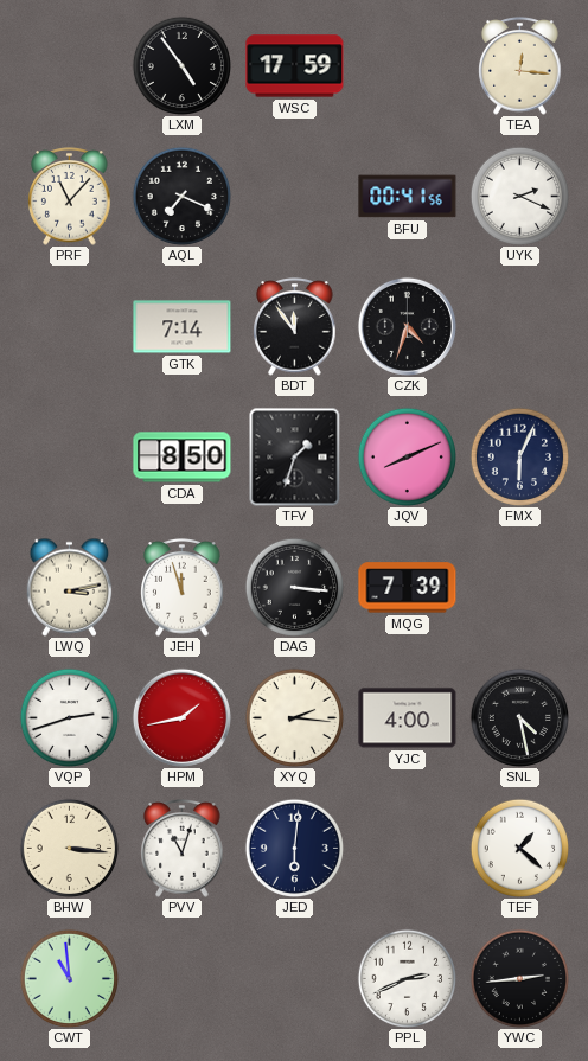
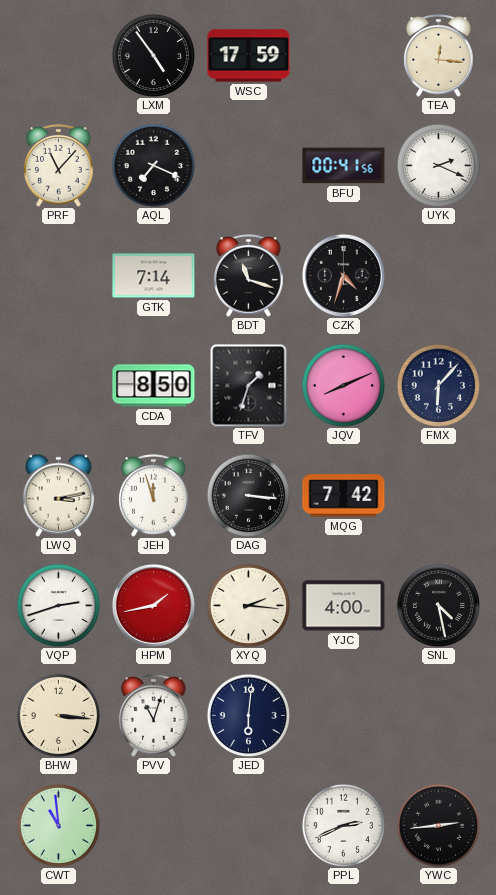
BDT: 11:54 -> 11:18 (249, 276)
FMX: 6:04 -> 6:07 (438, 385)
MQG: 7:39 -> 7:42 (344, 496)
TEF: 1:22 -> none (519, 848)
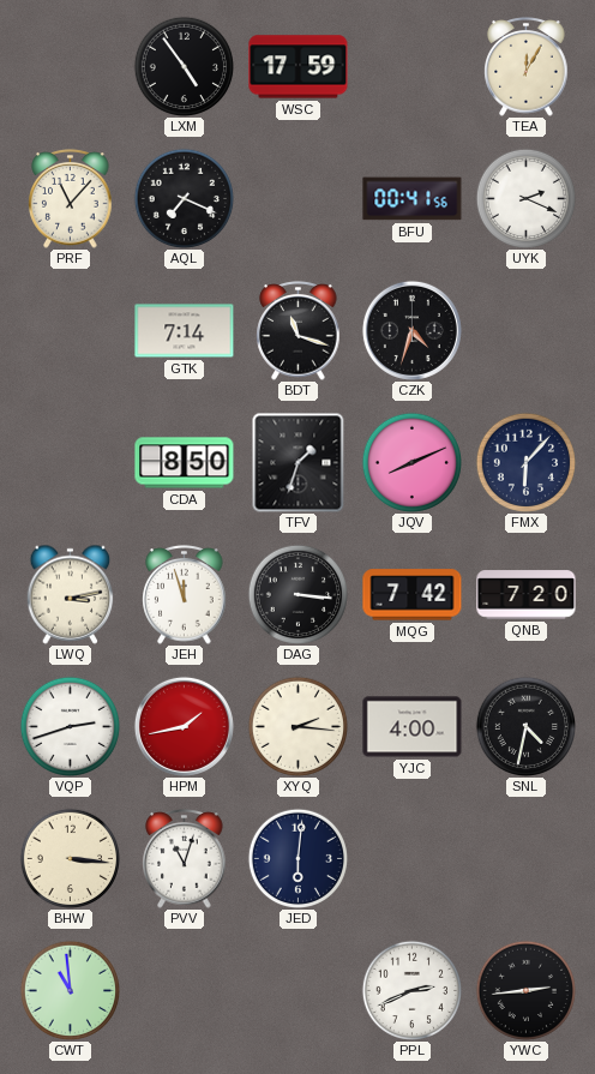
TEA: 12:16 -> 12:05 (527, 67)
QNB: none -> 7:20 (527, 595)
SNL: 4:28 -> 4:32 (525, 726)
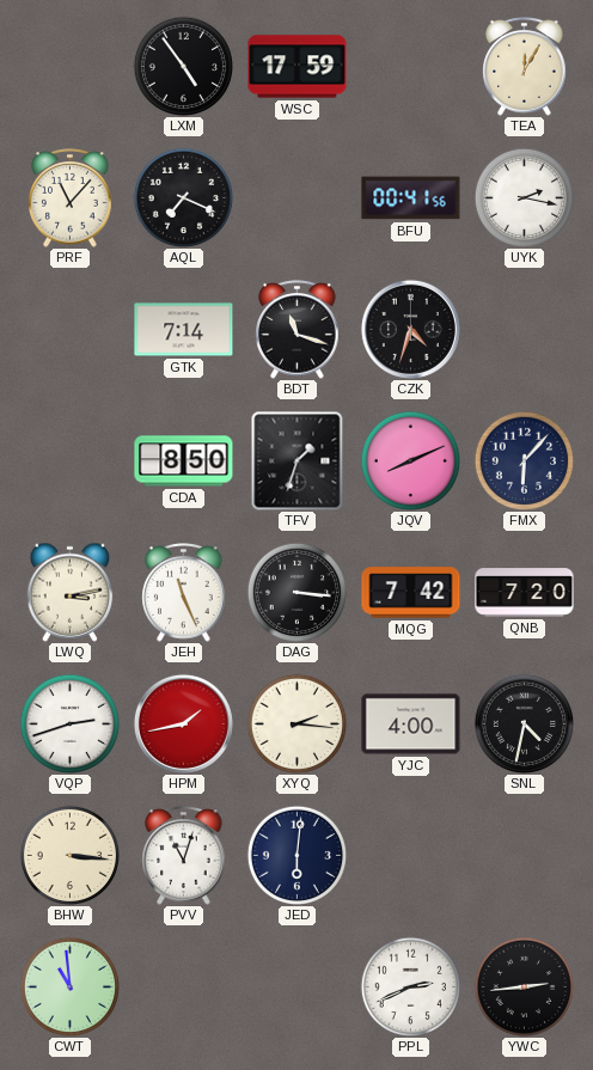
UYK: 2:19 -> 2:17 (524, 197)
JEH: 11:57 -> 11:26 (184, 593)
